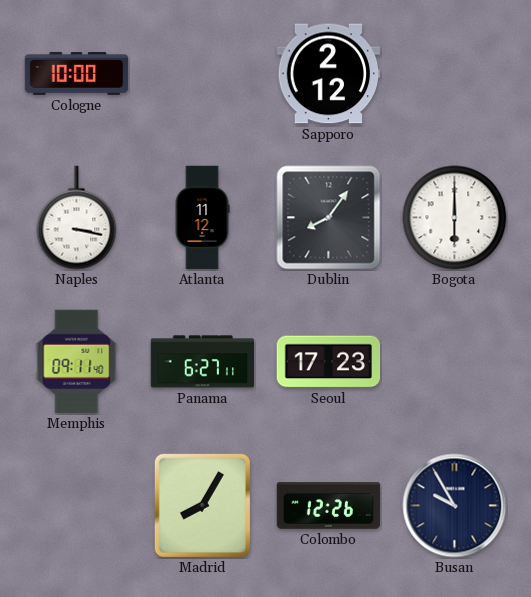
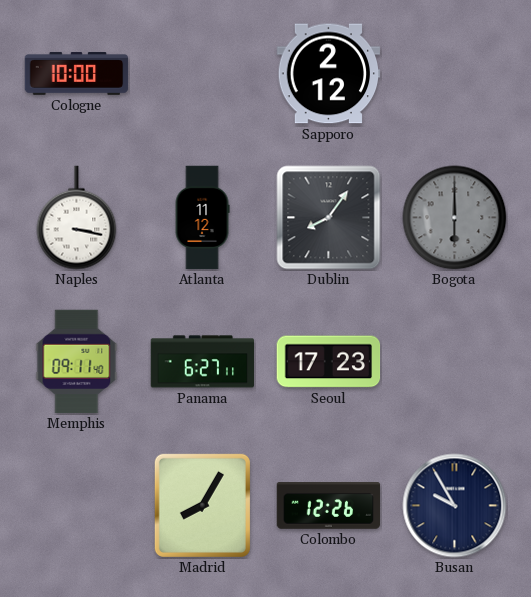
Bogota dial: white -> grey (455, 218)
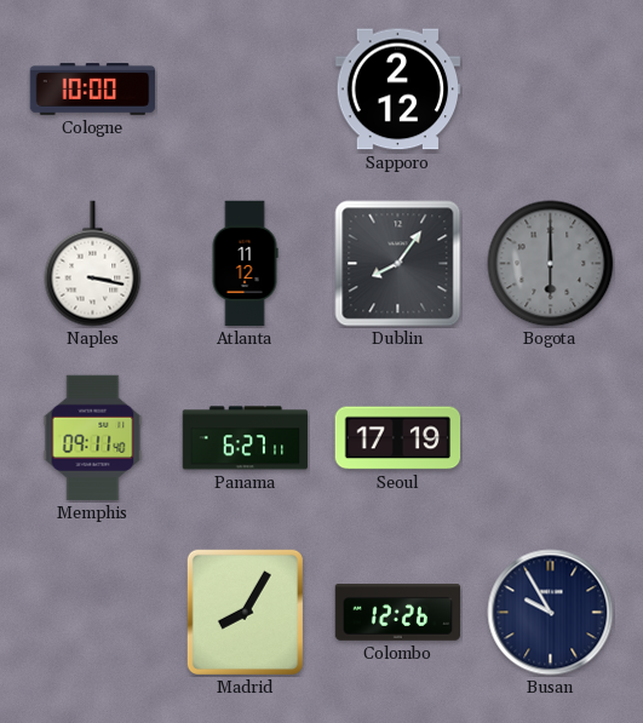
Seoul: 17:23 -> 17:19 (398, 438)
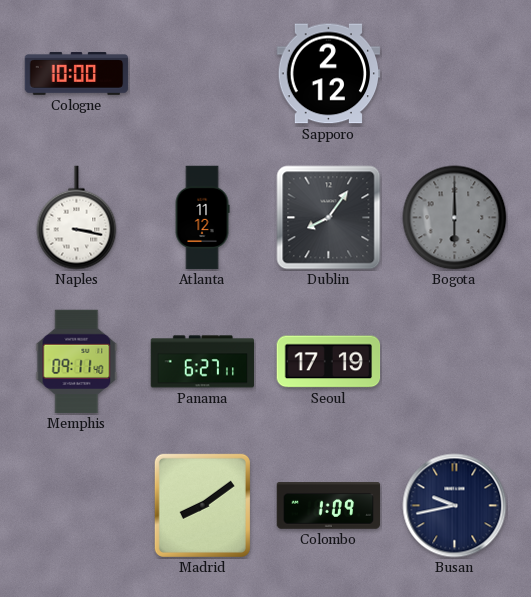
Madrid: 8:05 -> 8:09 (202, 505)
Colombo: 12:26 -> 1:09 (329, 506)
Busan: 9:55 -> 9:43 (455, 506)
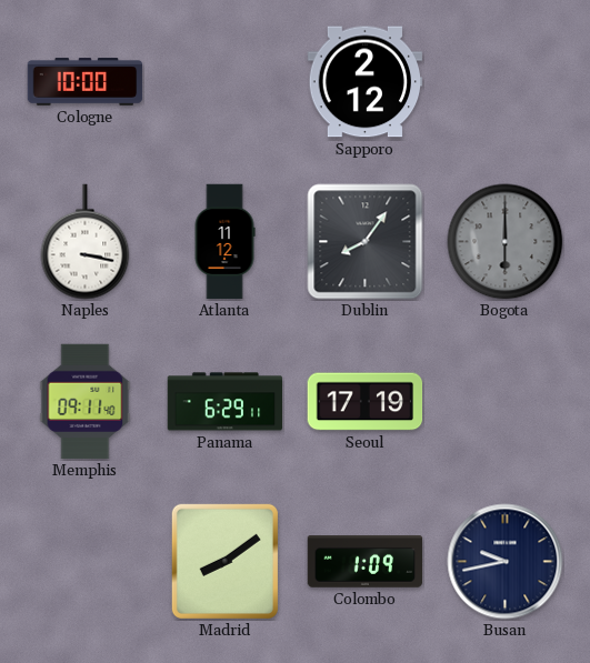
Panama: 6:27 -> 6:29 (226, 402)
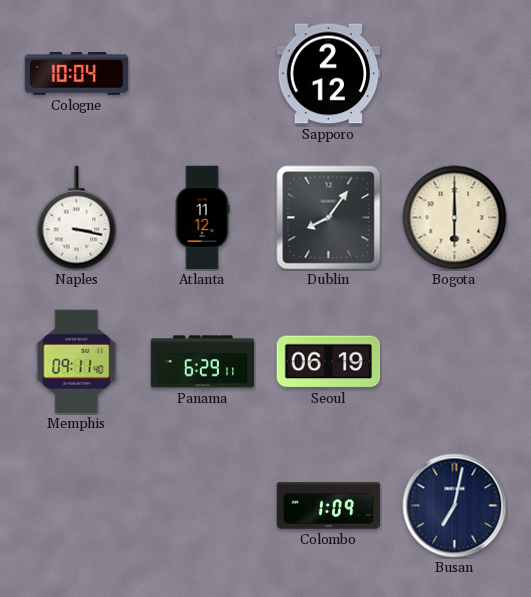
Cologne: 10:00 -> 10:04 (77, 74)
Bogota dial: grey -> cream (455, 218)
Seoul: 17:19 -> 06:19 (329, 362)
Madrid: 8:09 -> none (224, 561)
Busan: 9:43 -> 7:02 (455, 506)
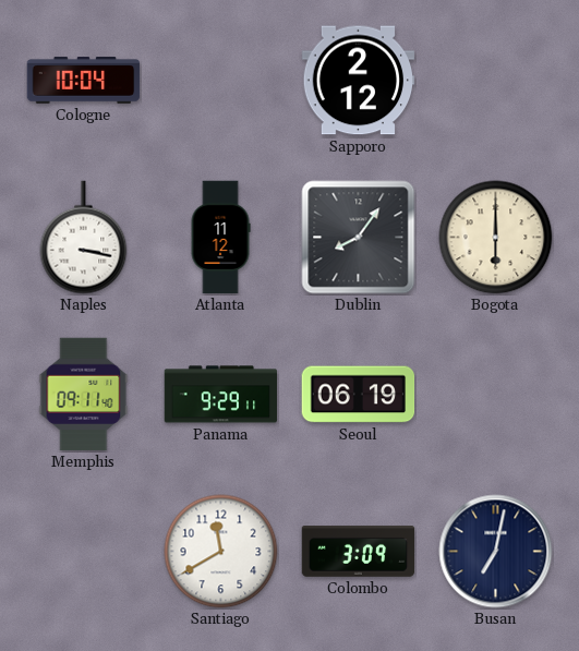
Panama: 6:29 -> 9:29 (221, 395)
Santiago: none -> 11:40 (221, 552)
Colombo: 1:09 -> 3:09 (359, 552)
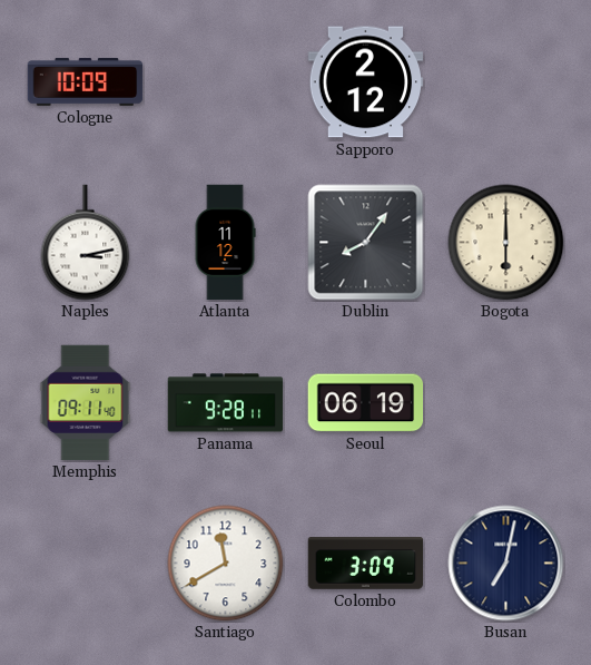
Cologne: 10:04 -> 10:09 (86, 82)
Naples: 3:17 -> 3:13 (86, 243)
Panama: 9:29 -> 9:28 (226, 403)
